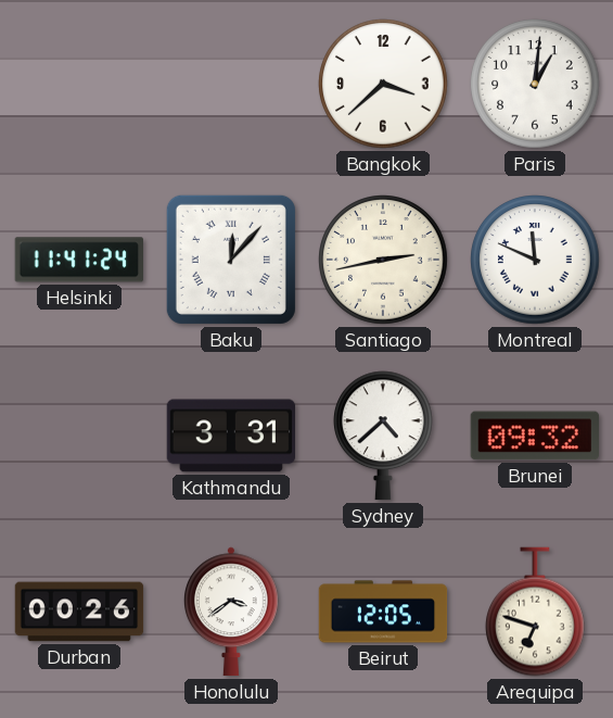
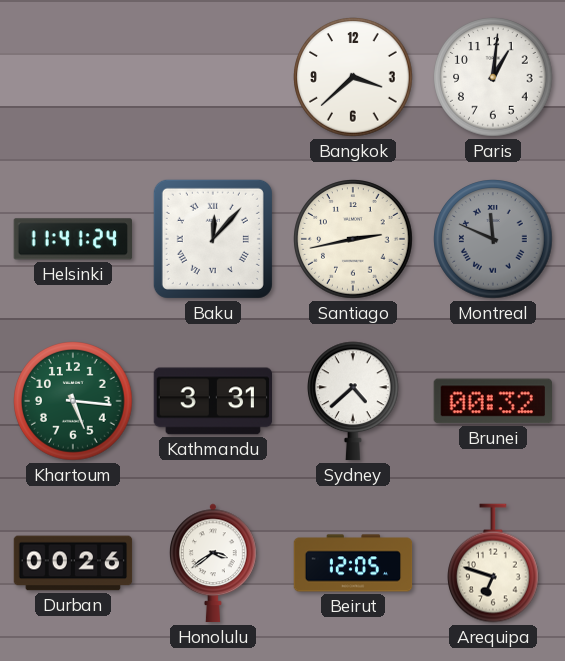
Montreal dial: white -> grey (493, 239)
Khartoum: none -> 5:16 (73, 401)
Brunei: 09:32 -> 00:32 (492, 401)
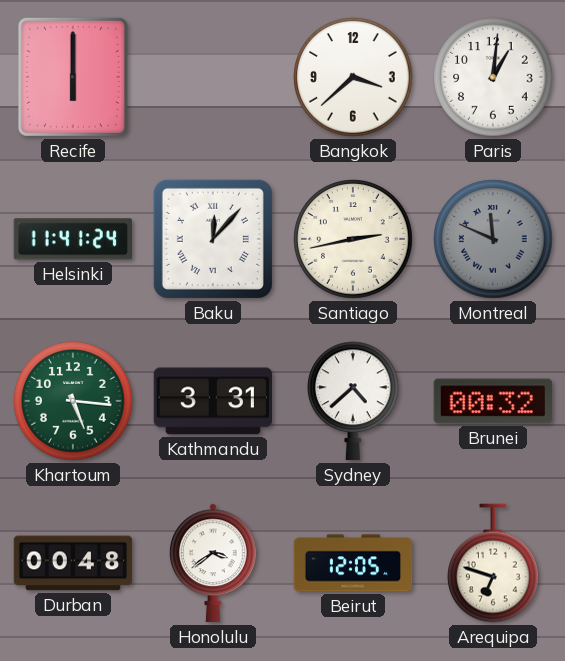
Recife: none -> 6:00 (73, 77)
Durban: 00:26 -> 00:48 (73, 563)
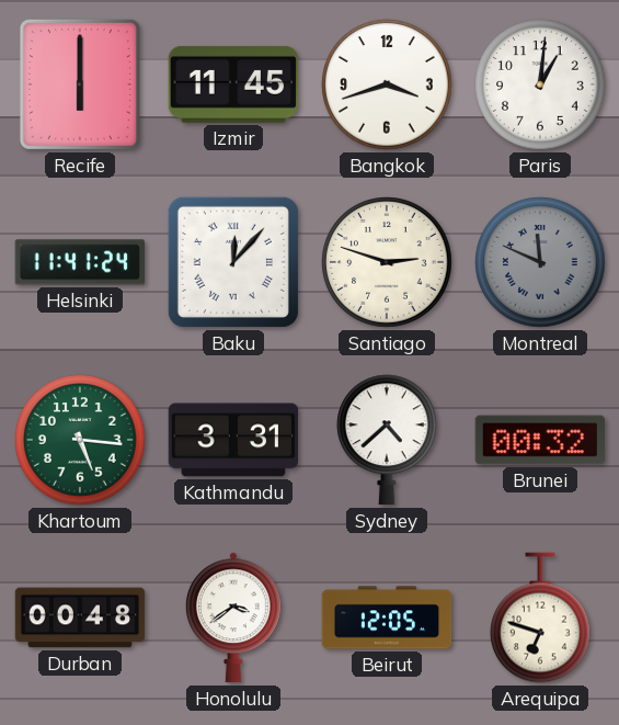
Izmir: none -> 11:45 (233, 84)
Bangkok: 3:38 -> 3:42 (387, 84)
Santiago: 2:43 -> 2:48 (387, 262)
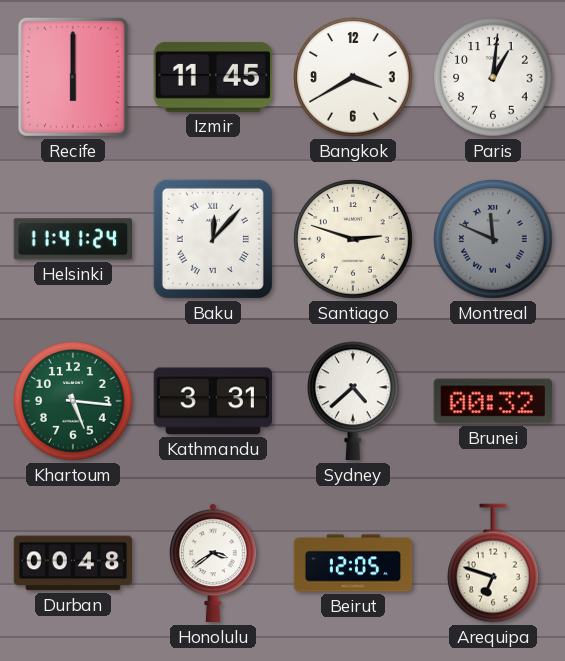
Bangkok: 3:42 -> 3:40 (353, 77)
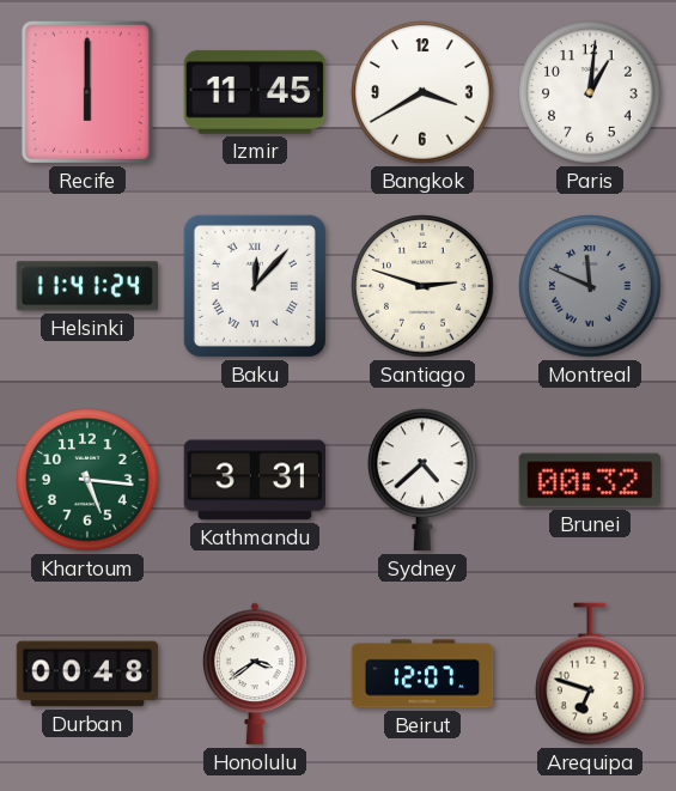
Beirut: 12:05 -> 12:07 (422, 674)
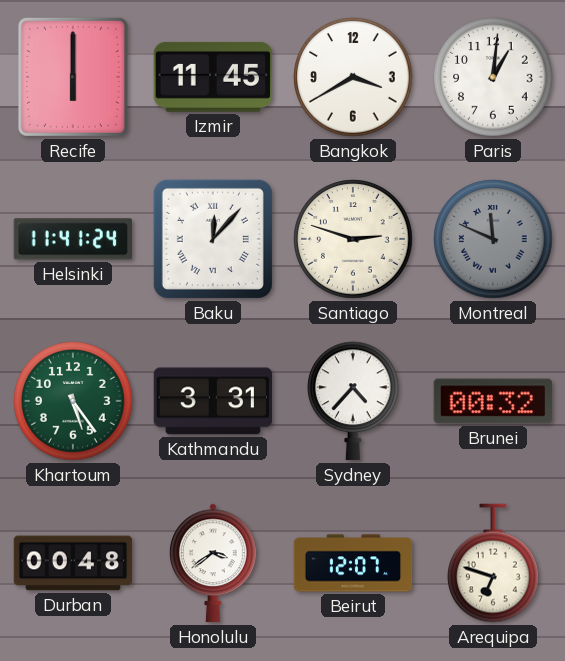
Khartoum: 5:16 -> 5:24 (73, 401)
Sydney: 4:38 -> 4:37 (354, 401)
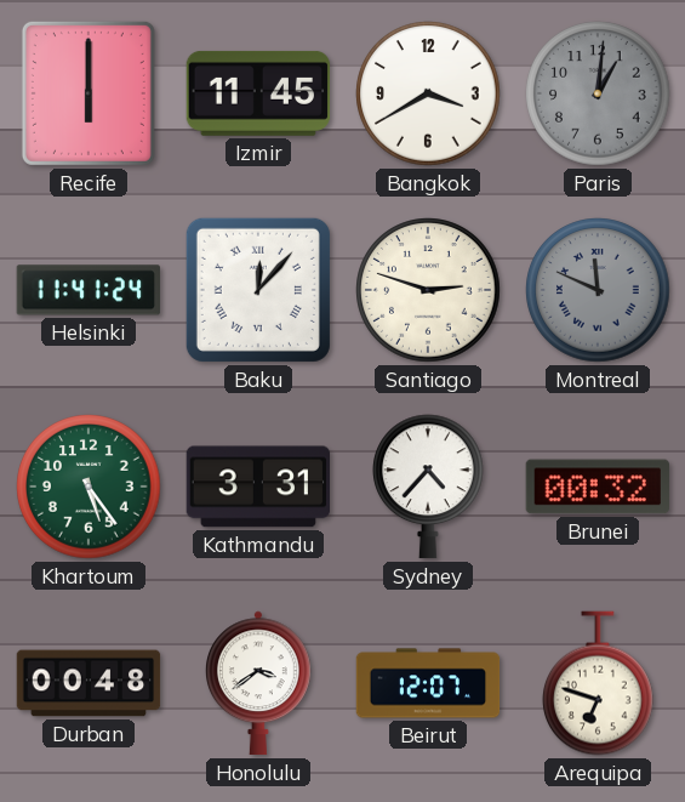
Paris dial: white -> grey (598, 93)
